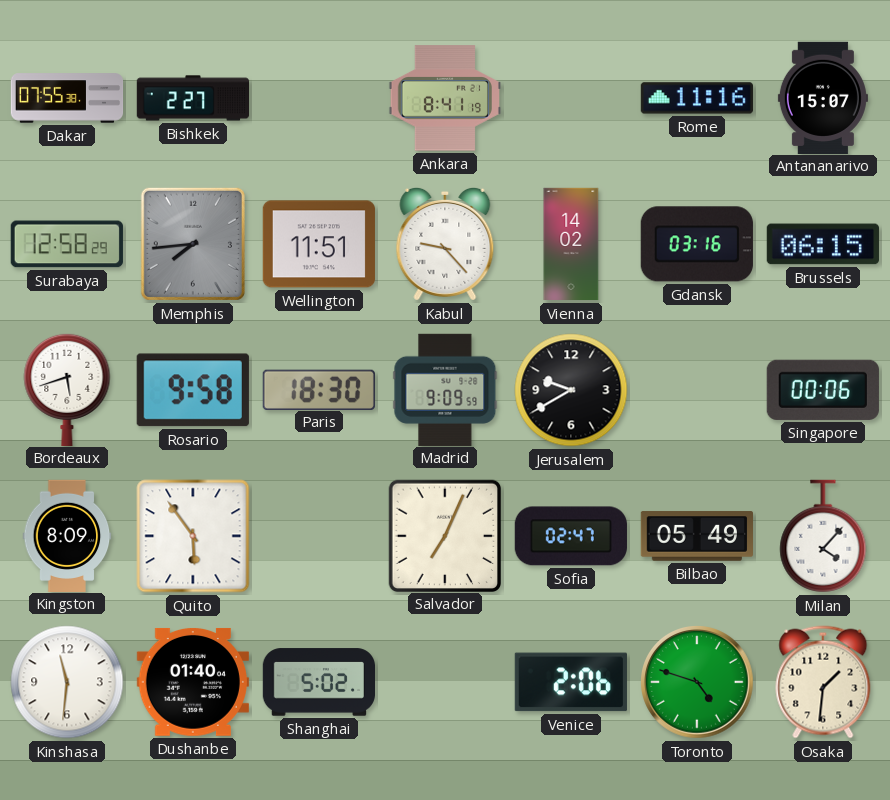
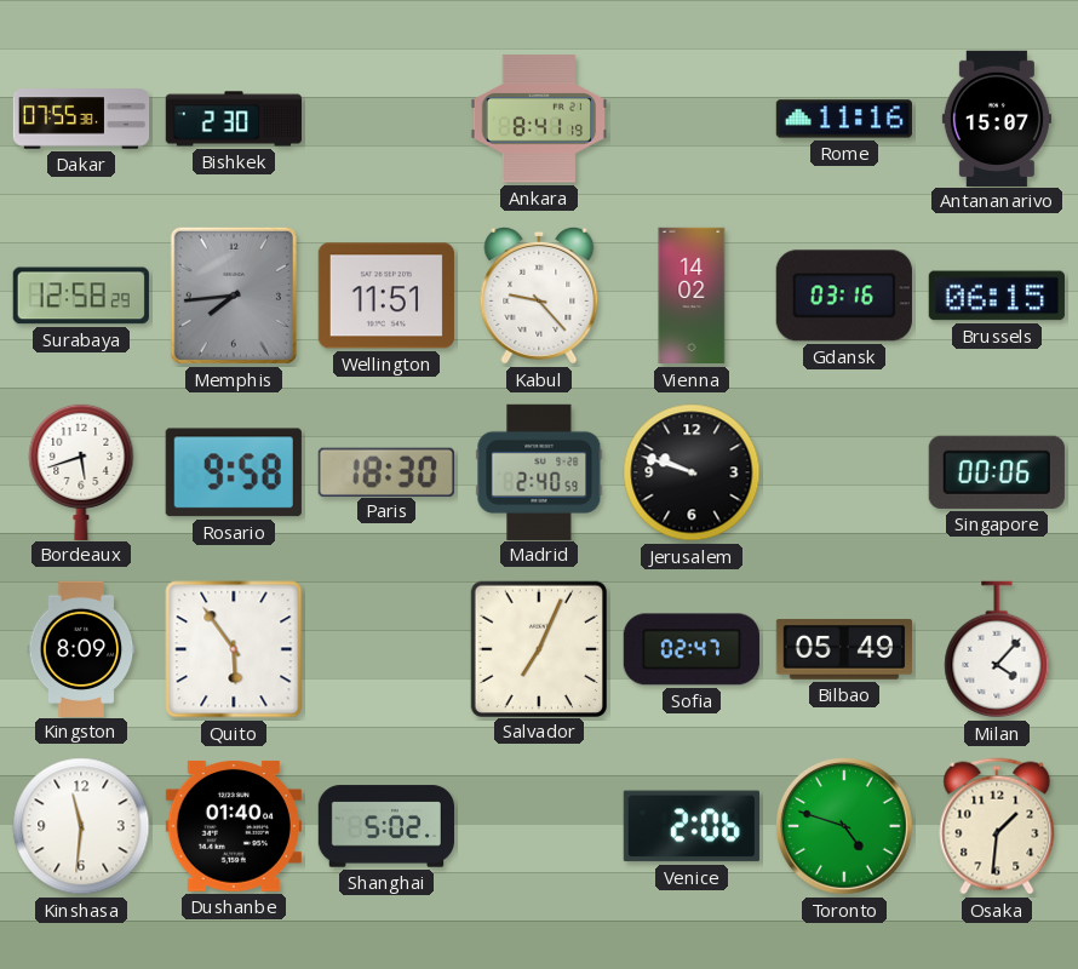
Bishkek: 2:27 -> 2:30 (233, 119)
Madrid: 9:09 -> 2:40 (539, 471)
Jerusalem: 9:40 -> 9:48 (692, 472)
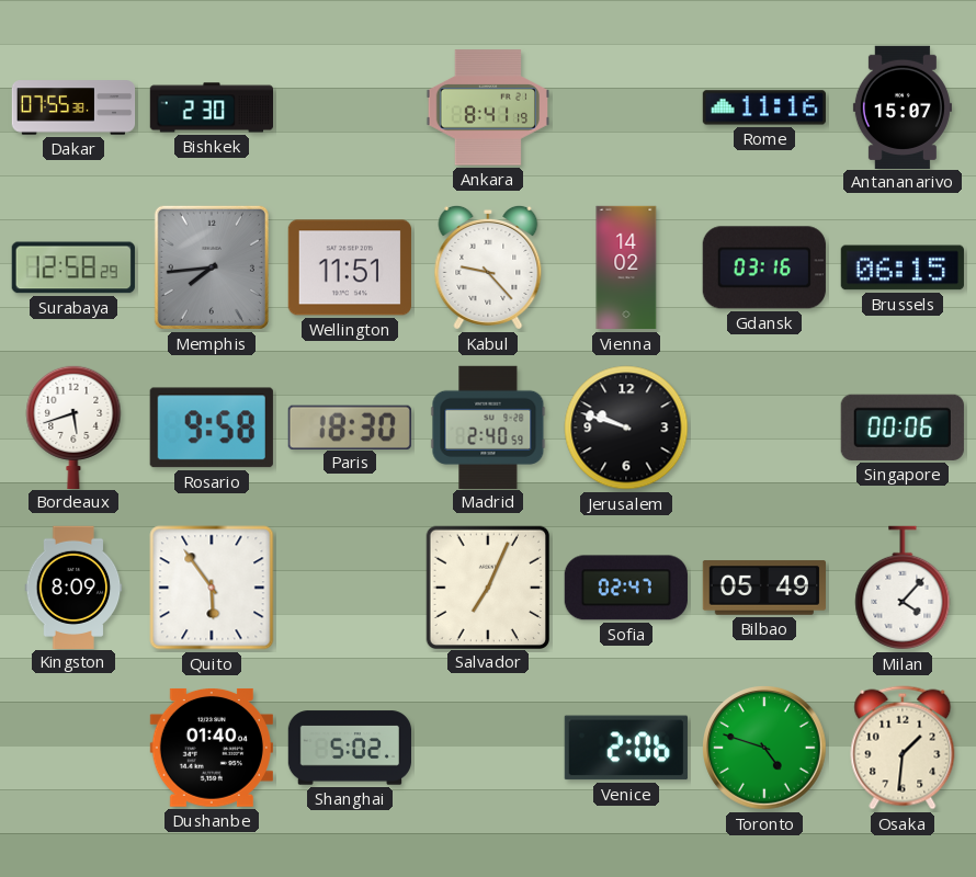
Kinshasa: 11:31 -> none (81, 826)
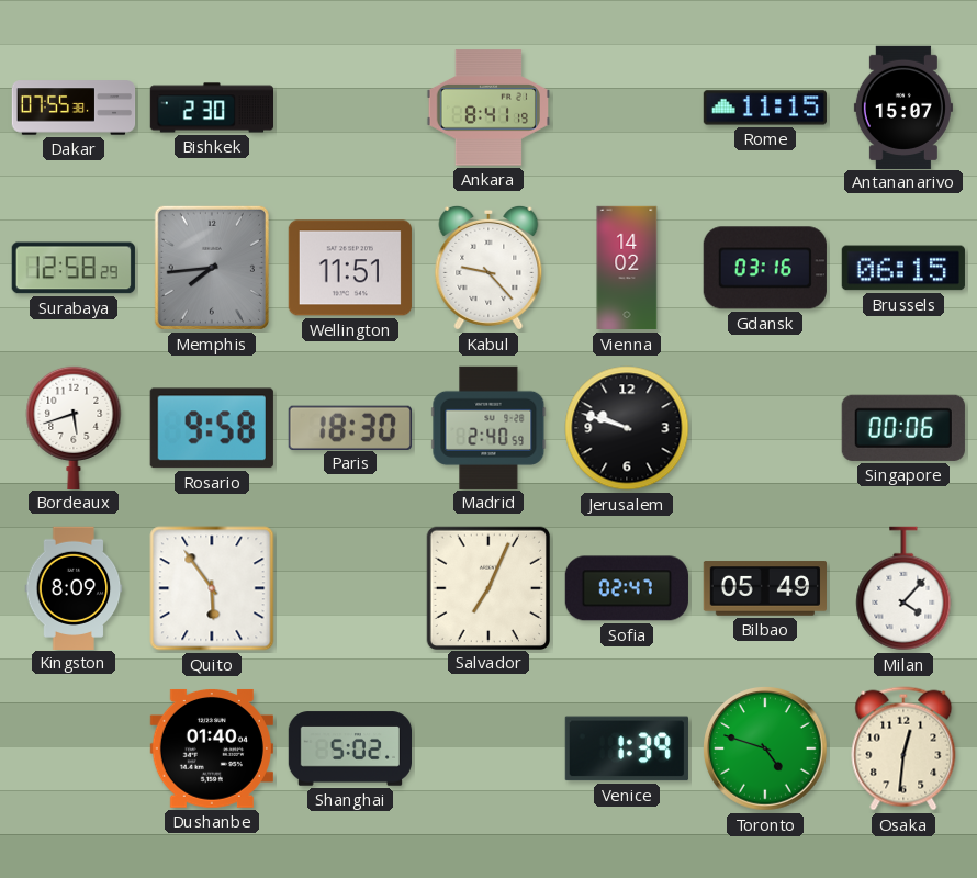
Rome: 11:16 -> 11:15 (765, 108)
Venice: 2:06 -> 1:39 (627, 748)
Osaka: 1:31 -> 12:31 (903, 748)
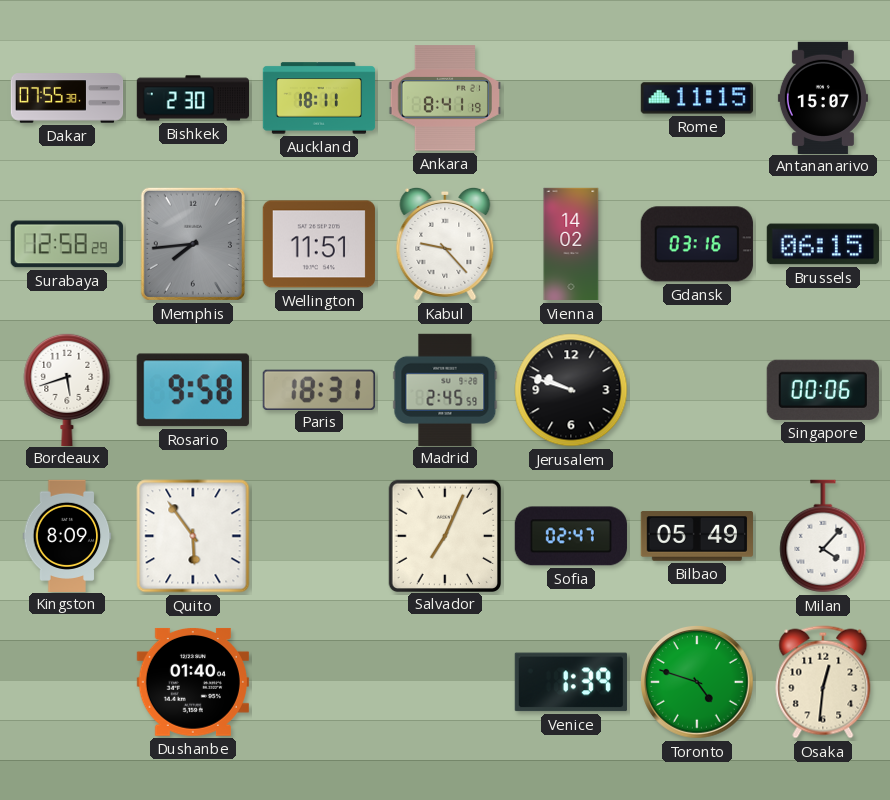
Auckland: none -> 18:11 (319, 98)
Paris: 18:30 -> 18:31 (319, 389)
Madrid: 2:40 -> 2:45 (445, 389)
Shanghai: 5:02 -> none (349, 748)
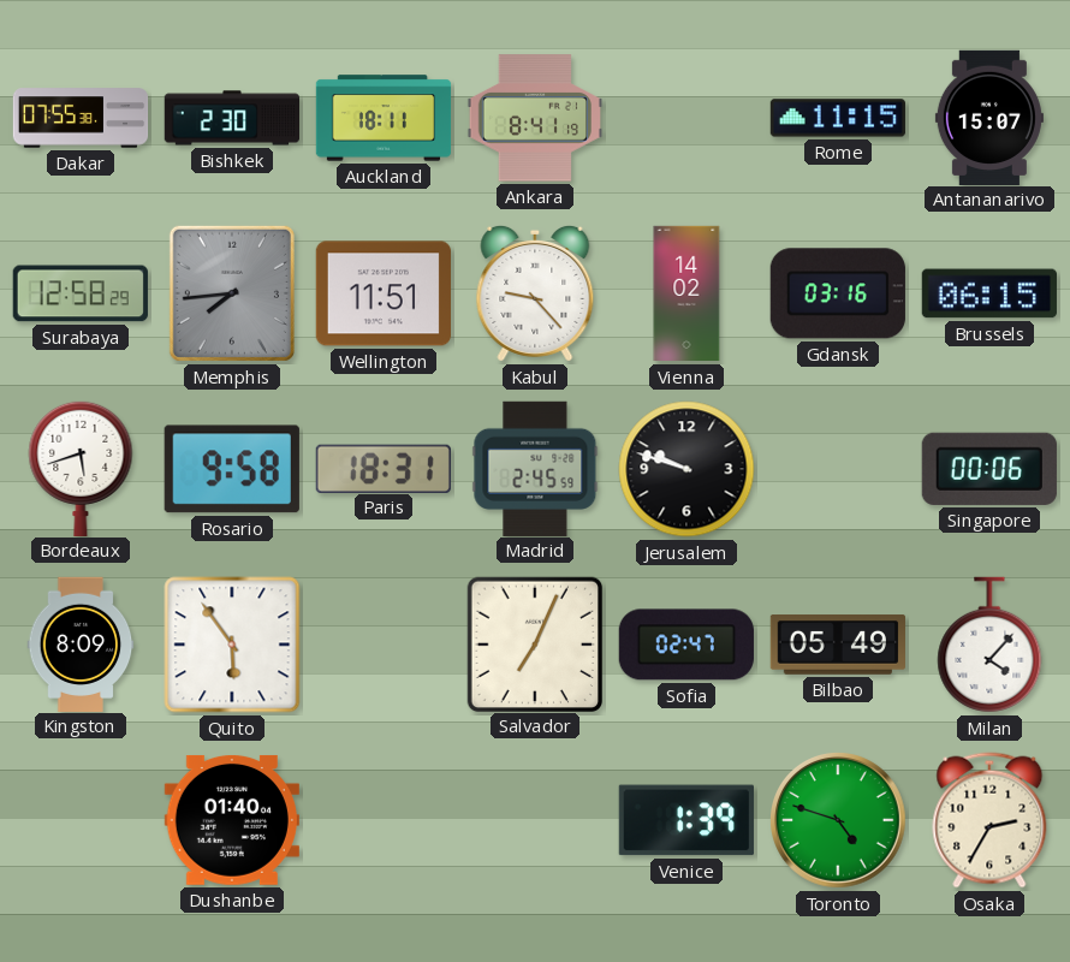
Osaka: 12:31 -> 2:35 (989, 820)
